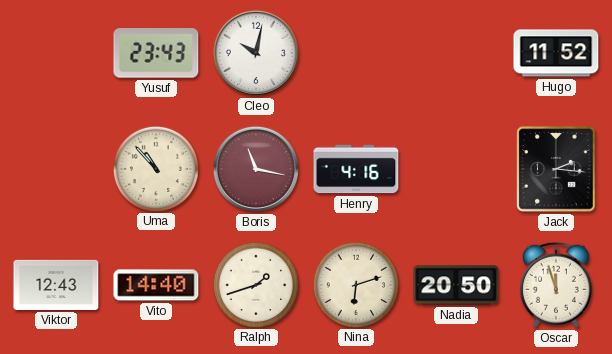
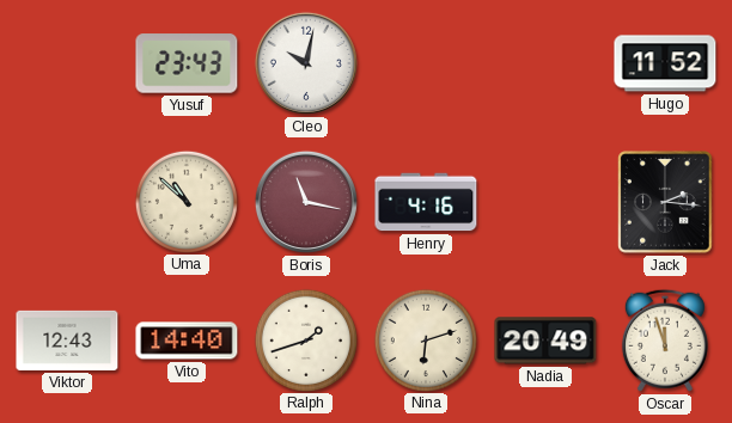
Uma: 10:53 -> 10:52 (185, 201)
Nadia: 20:50 -> 20:49 (545, 341)
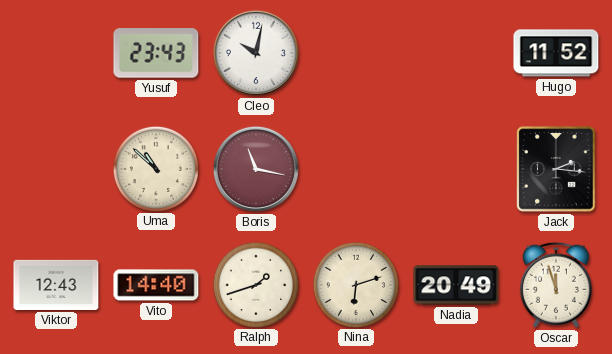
Henry: 4:16 -> none (426, 202)
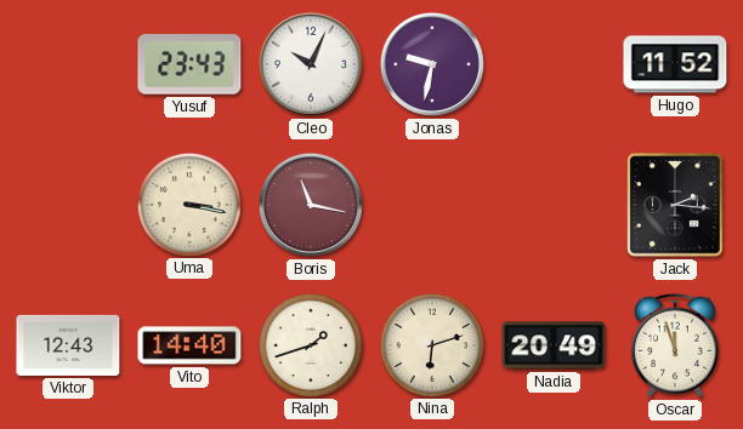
Cleo: 10:02 -> 10:04 (311, 64)
Jonas: none -> 9:32 (432, 64)
Uma: 10:52 -> 3:17 (188, 204)
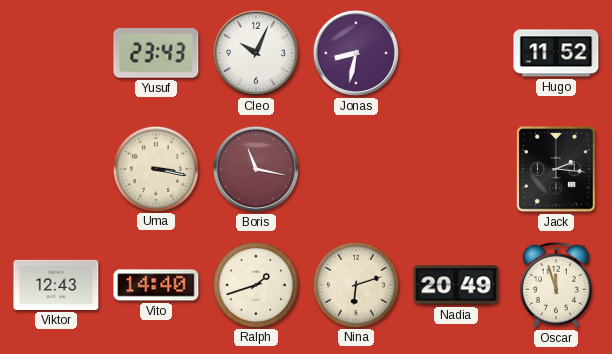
Jonas: 9:32 -> 8:32 (356, 53)
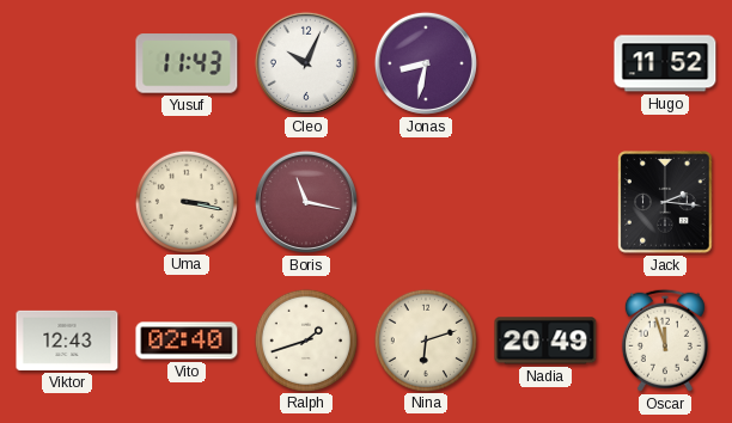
Yusuf: 23:43 -> 11:43 (187, 63)
Vito: 14:40 -> 02:40 (187, 341)
